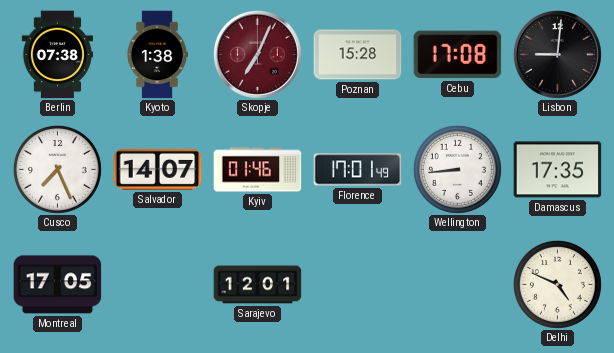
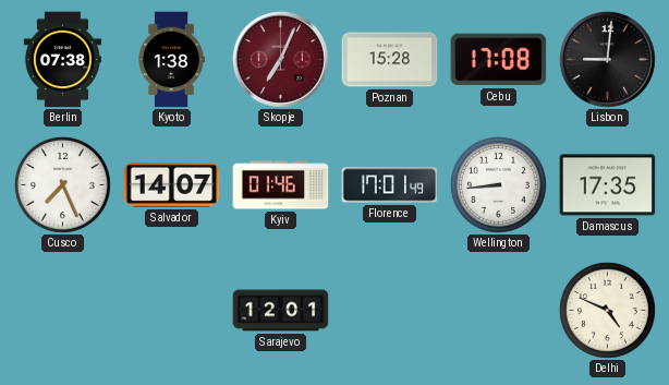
Montreal: 17:05 -> none (58, 285)
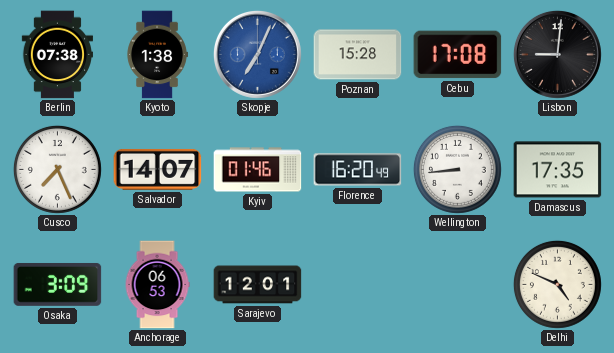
Skopje dial: burgundy -> blue (257, 54)
Florence: 17:01 -> 16:20 (358, 170)
Osaka: none -> 3:09 (58, 284)
Anchorage: none -> 06:53 (157, 285)
